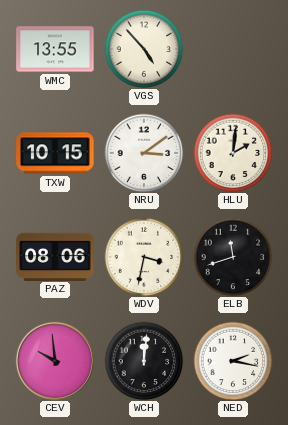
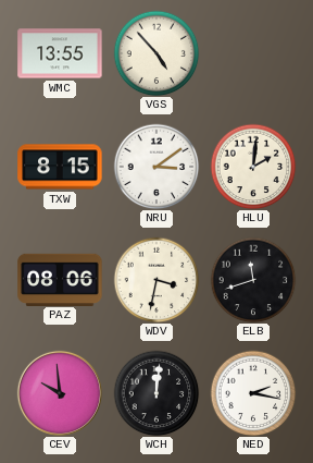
TXW: 10:15 -> 8:15 (60, 167)
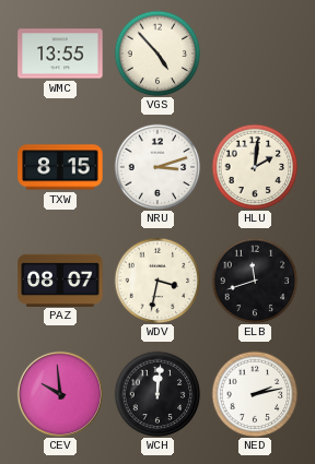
NRU: 3:09 -> 3:12 (157, 167)
PAZ: 08:06 -> 08:07 (60, 279)
NED: 2:17 -> 2:13 (255, 394)
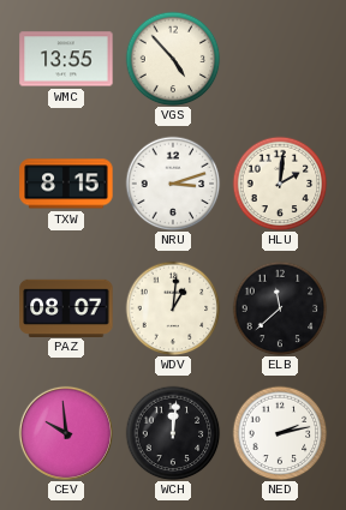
WDV: 3:32 -> 1:01 (173, 308)
ELB: 11:42 -> 11:38 (280, 308)
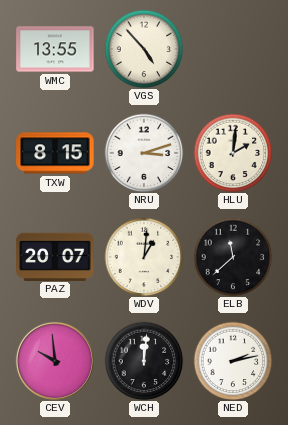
PAZ: 08:07 -> 20:07 (55, 256)
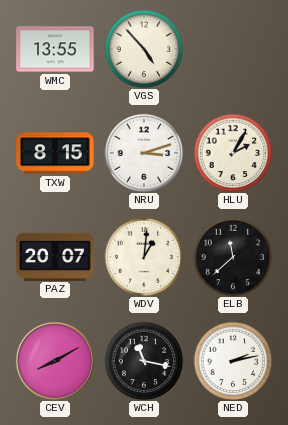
HLU: 2:01 -> 2:05 (233, 153)
CEV: 9:59 -> 8:10 (55, 361)
WCH: 12:01 -> 11:17 (144, 361)
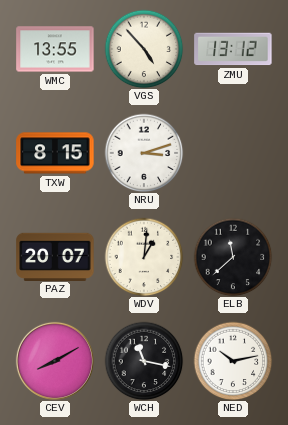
ZMU: none -> 13:12 (233, 49)
HLU: 2:05 -> none (233, 153)
NED: 2:13 -> 10:13 (233, 361)
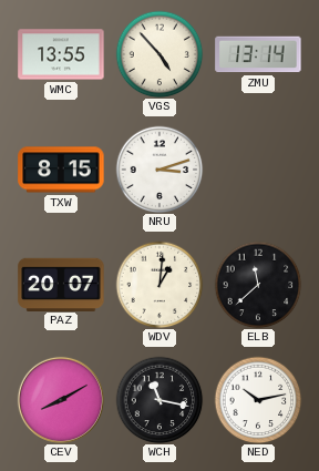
ZMU: 13:12 -> 13:14 (258, 54)
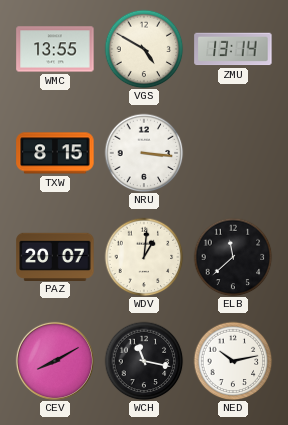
VGS: 4:53 -> 4:50 (144, 49)
NRU: 3:12 -> 3:16 (144, 153)
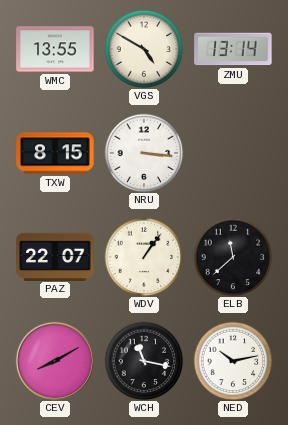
PAZ: 20:07 -> 22:07 (55, 256)
WDV: 1:01 -> 1:06 (144, 257)
